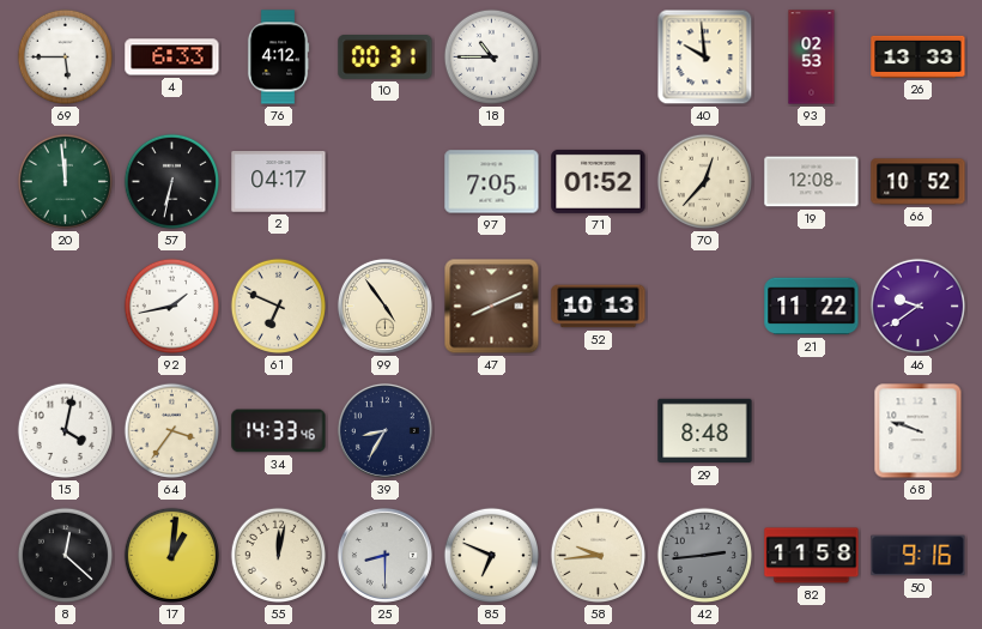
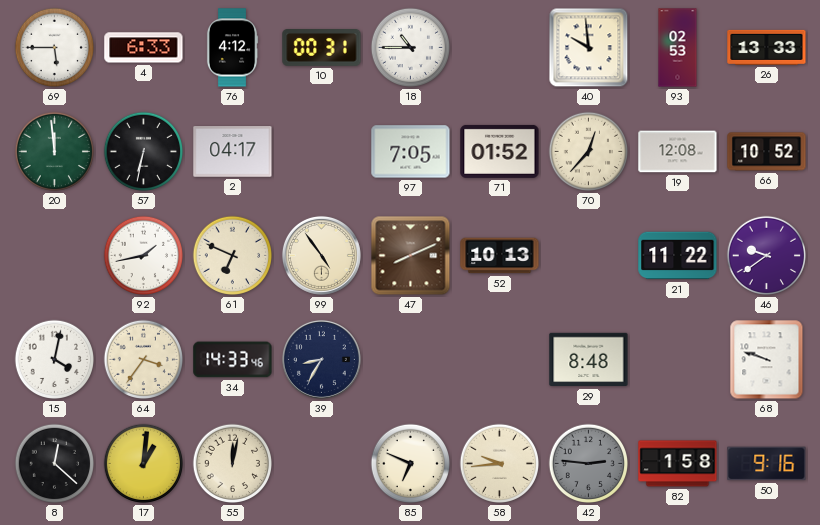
25: 8:30 -> none (384, 555)
42: 2:44 -> 2:46 (588, 464)
82: 11:58 -> 1:58 (678, 464)
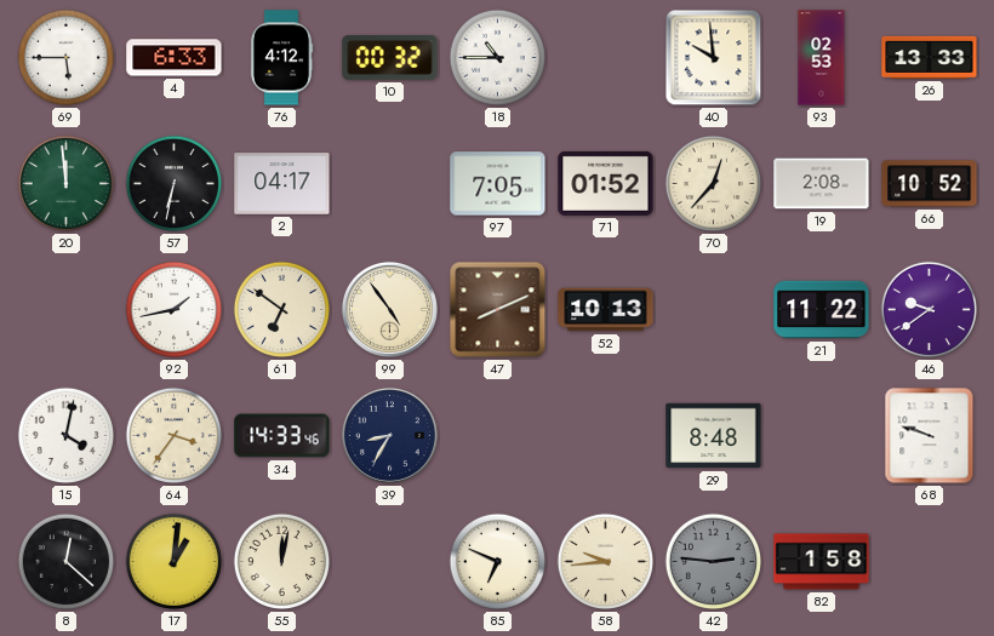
10: 00:31 -> 00:32 (390, 58)
19: 12:08 -> 2:08 (822, 184)
61: 6:49 -> 6:51 (281, 310)
50: 9:16 -> none (767, 464)
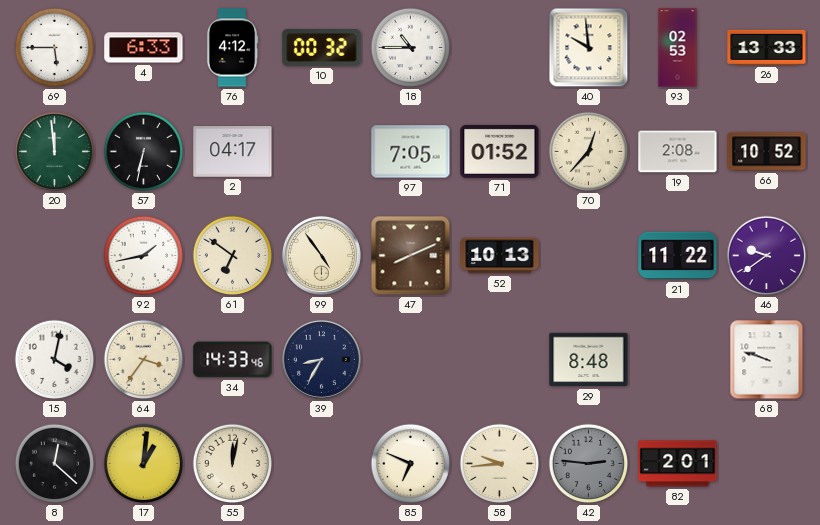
82: 1:58 -> 2:01 (678, 464)
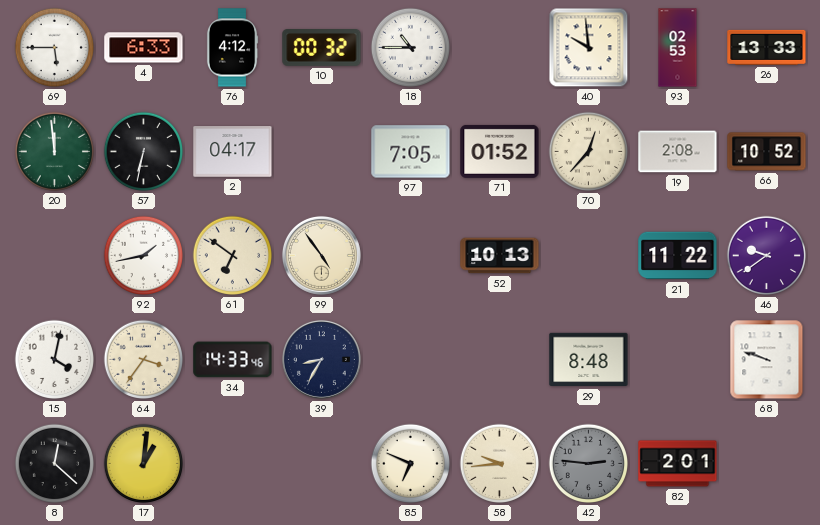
47: 8:11 -> none (411, 256)
55: 12:02 -> none (232, 464)
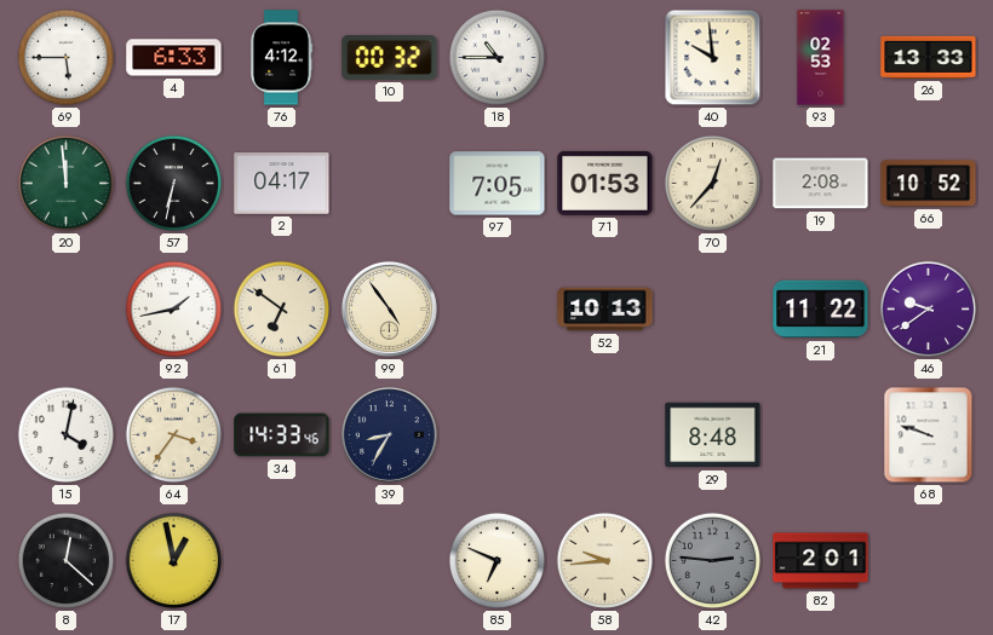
71: 01:52 -> 01:53 (605, 183)
17: 1:01 -> 12:58 (173, 561)
